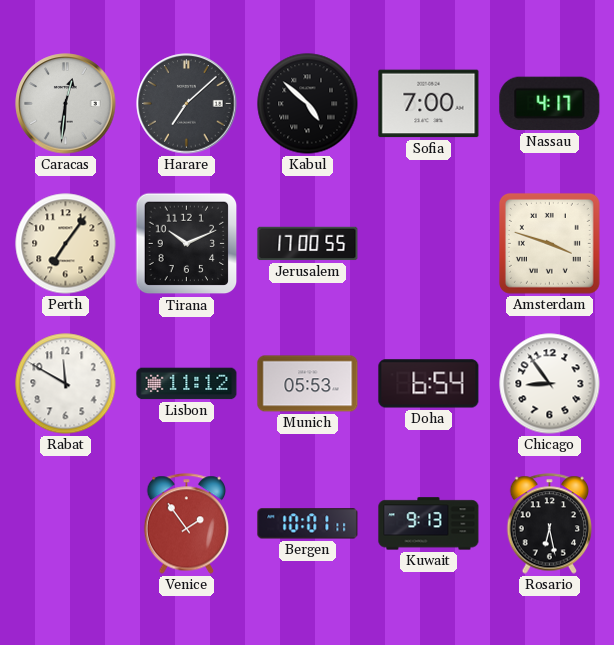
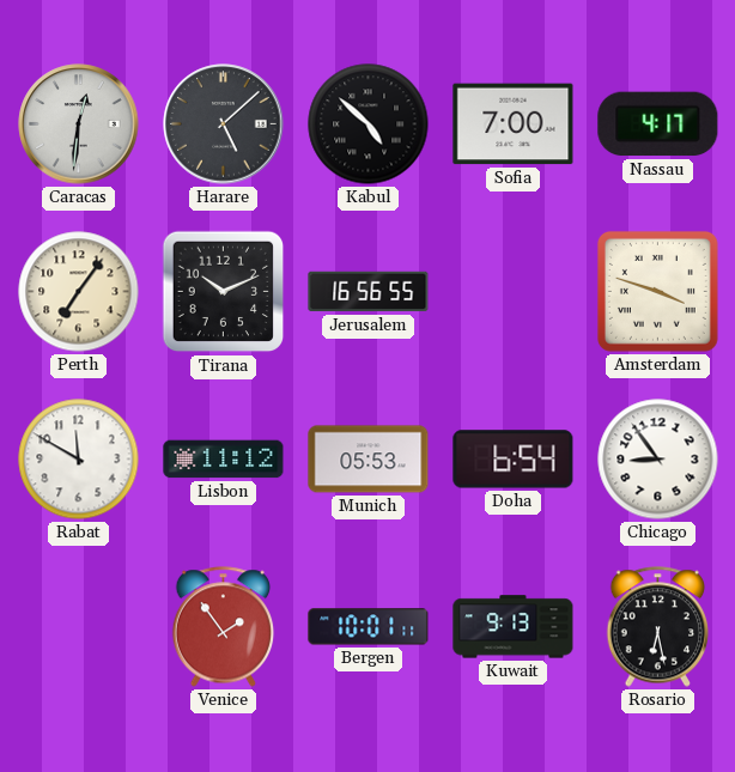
Harare: 7:08 -> 5:08 (224, 124)
Jerusalem: 17:00 -> 16:56 (369, 292)
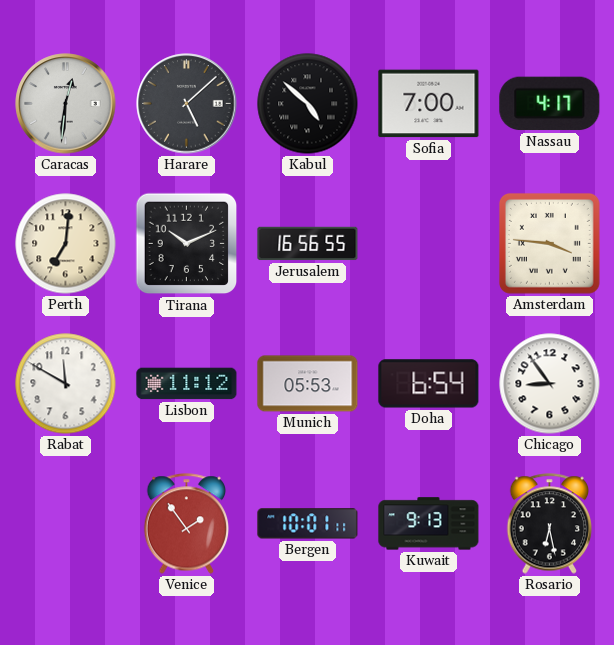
Perth: 7:06 -> 7:01 (66, 244)
Amsterdam: 3:48 -> 3:46 (549, 243)
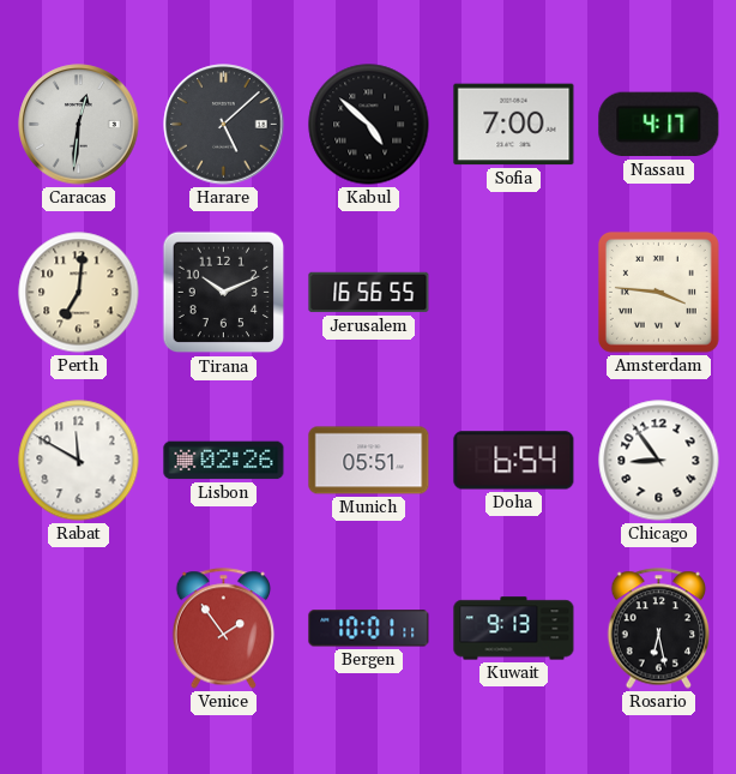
Lisbon: 11:12 -> 02:26 (224, 461)
Munich: 05:53 -> 05:51 (369, 461)
